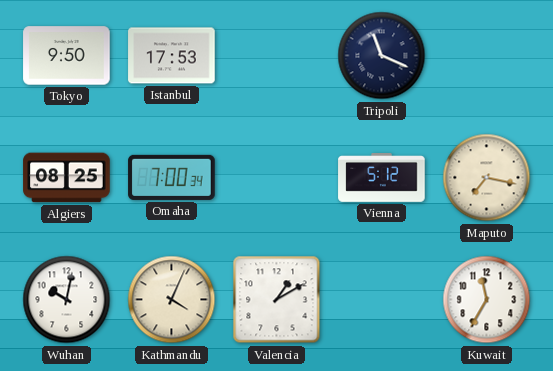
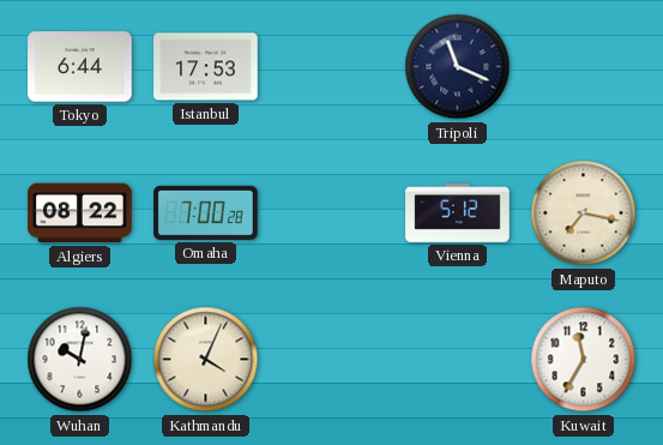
Tokyo: 9:50 -> 6:44 (80, 67)
Algiers: 08:25 -> 08:22 (80, 214)
Omaha: 7:00:34 -> 7:00:28 (206, 212)
Valencia: 1:10 -> none (277, 300)
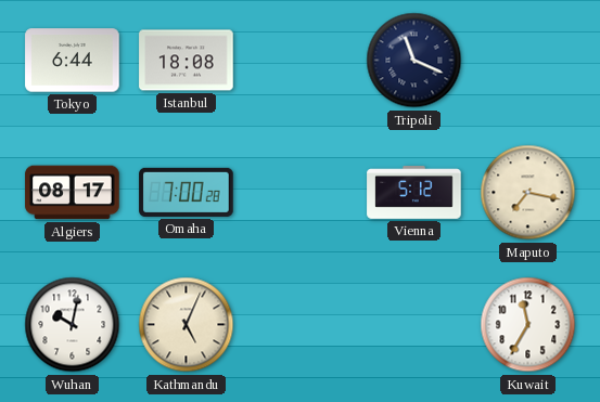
Istanbul: 17:53 -> 18:08 (187, 61)
Algiers: 08:22 -> 08:17 (73, 193)
Kathmandu: 4:04 -> 5:04 (187, 325)
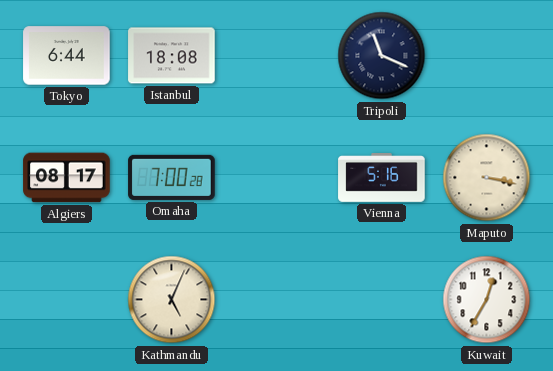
Vienna: 5:12 -> 5:16 (382, 178)
Maputo: 7:17 -> 3:17 (487, 178)
Wuhan: 10:02 -> none (73, 325)
Kuwait: 11:35 -> 12:35 (487, 300)
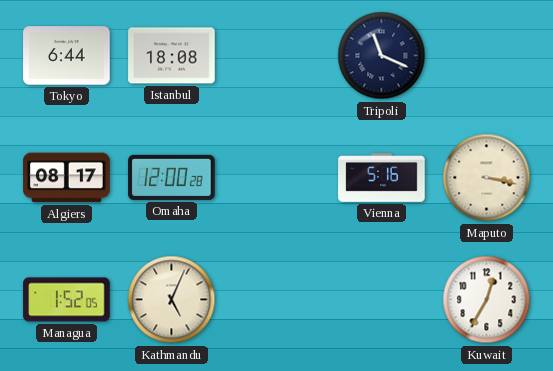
Omaha: 7:00 -> 12:00 (172, 177)
Managua: none -> 1:52 (67, 300)
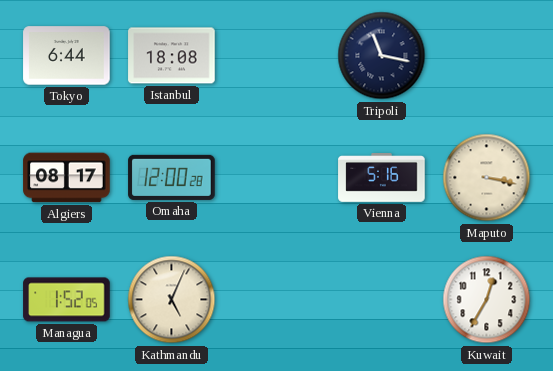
Tripoli: 11:19 -> 11:17 (382, 56)
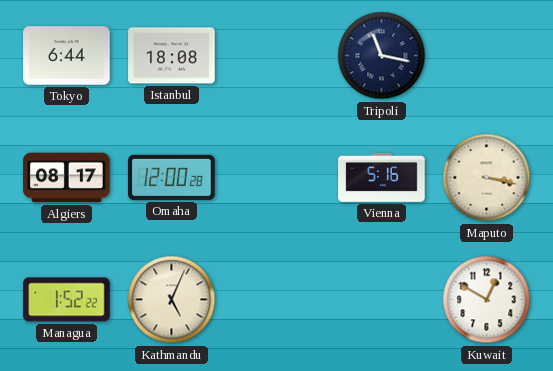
Managua: 1:52:05 -> 1:52:22 (67, 300)
Kuwait: 12:35 -> 12:50 (487, 300)
